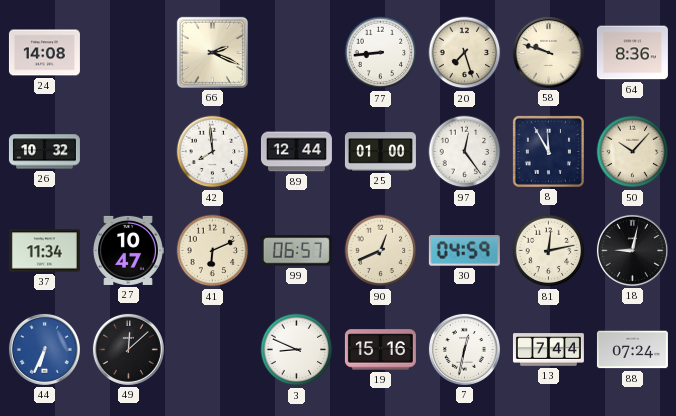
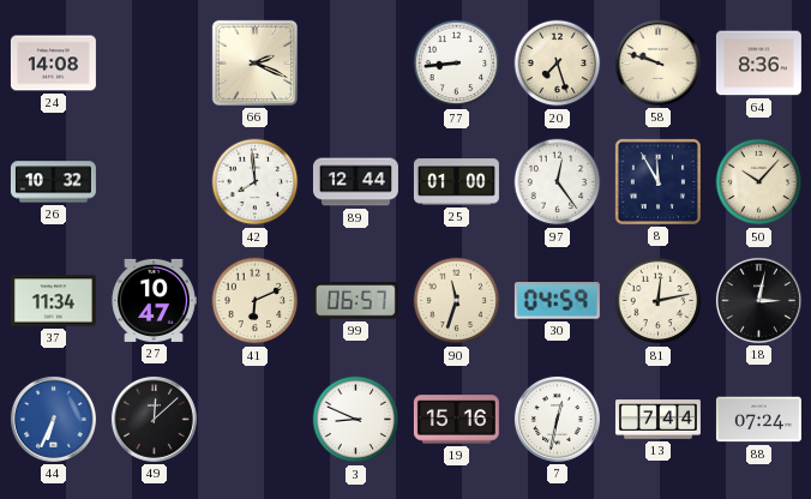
90: 12:41 -> 11:33 (457, 301)
18: 9:02 -> 3:02 (758, 300)
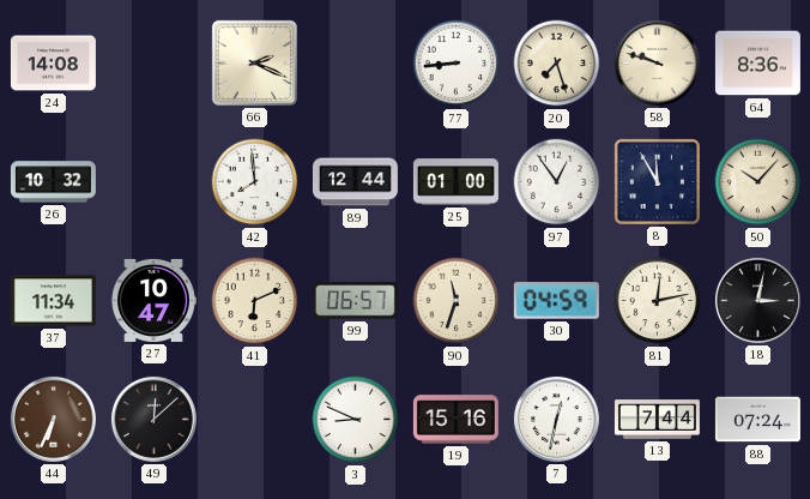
97: 12:24 -> 12:54 (557, 182)
44 dial: blue -> brown (53, 419)
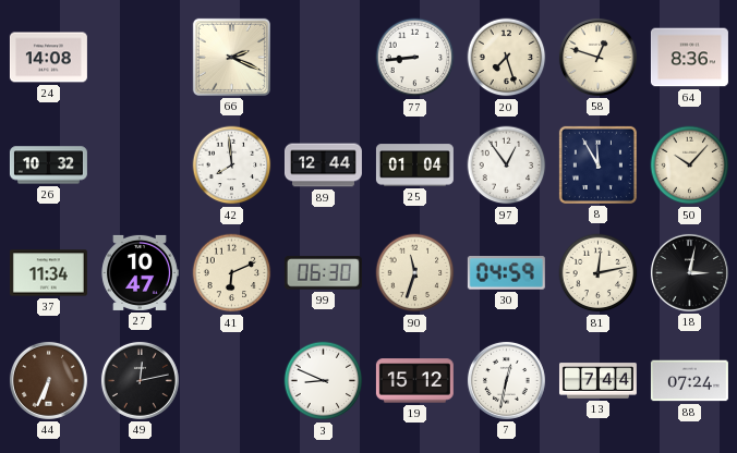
58: 9:48 -> 12:48 (597, 57)
25: 01:00 -> 01:04 (414, 166)
99: 06:57 -> 06:30 (323, 273)
49: 12:08 -> 12:13 (140, 380)
19: 15:16 -> 15:12 (414, 381)
